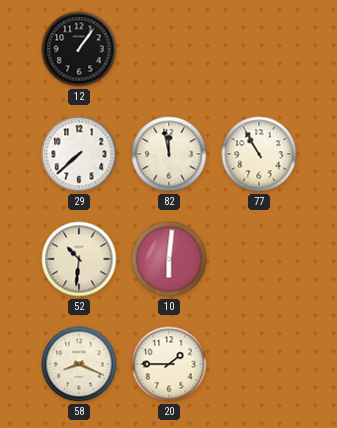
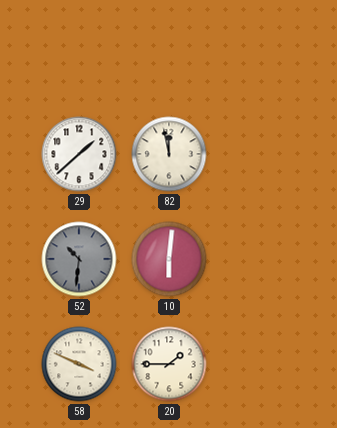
12: 1:06 -> none (79, 49)
29: 7:38 -> 1:38 (79, 154)
77: 10:55 -> none (259, 154)
52 dial: cream -> grey (79, 259)
58: 8:19 -> 3:49 (79, 364)
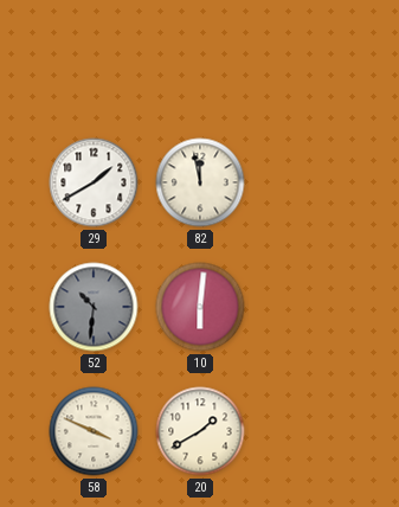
29: 1:38 -> 1:40 (94, 182)
20: 1:45 -> 1:40 (200, 431)
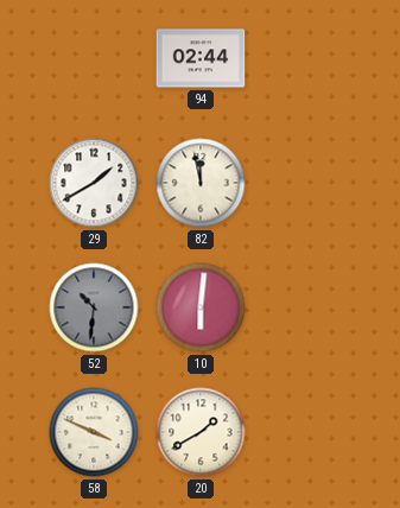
94: none -> 02:44 (201, 58)
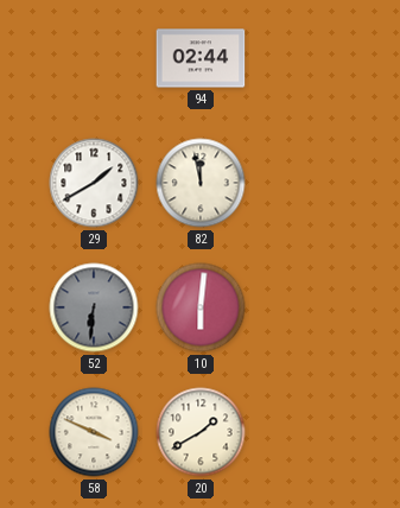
52: 10:31 -> 6:31 (94, 307)
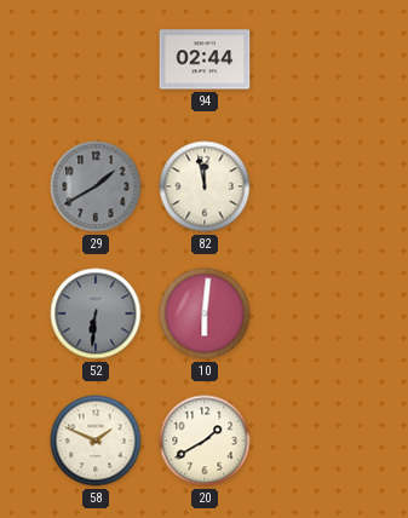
29 dial: white -> grey (96, 186)
58: 3:49 -> 1:49 (96, 441)
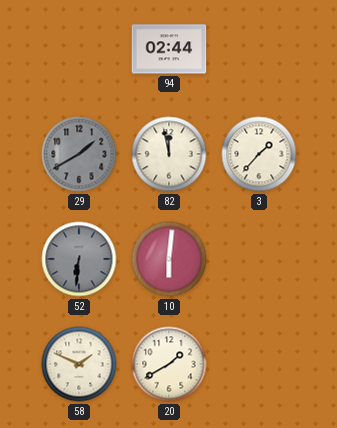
3: none -> 1:37 (259, 154)
